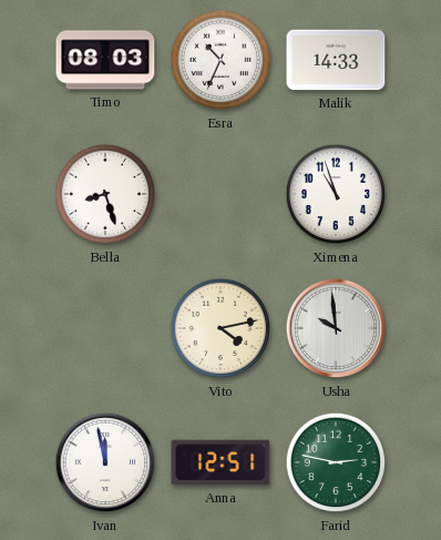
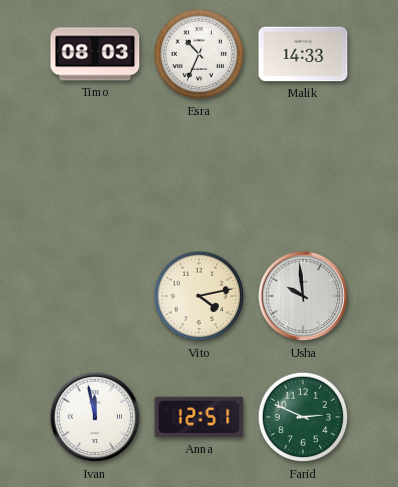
Bella: 8:27 -> none (105, 194)
Ximena: 10:57 -> none (336, 194)
Farid: 2:47 -> 2:49 (303, 417)
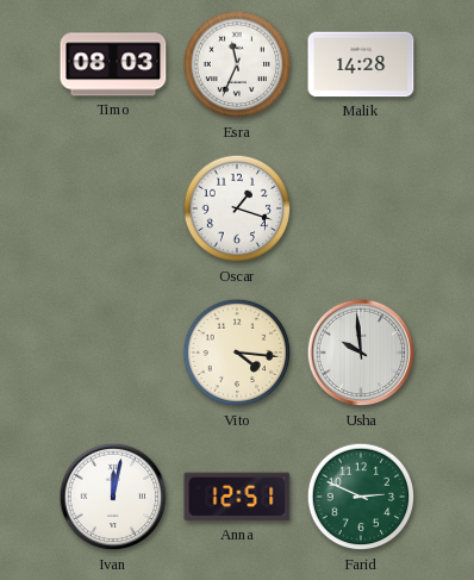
Esra: 10:34 -> 11:34 (237, 64)
Malik: 14:33 -> 14:28 (361, 64)
Oscar: none -> 1:18 (237, 208)
Vito: 4:13 -> 4:16 (237, 353)
Ivan: 11:58 -> 12:02 (113, 497)
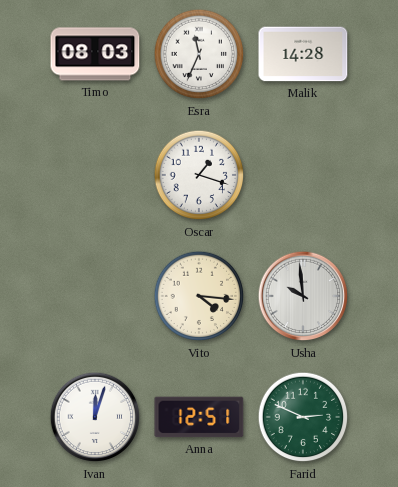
Ivan: 12:02 -> 12:03 (95, 417)
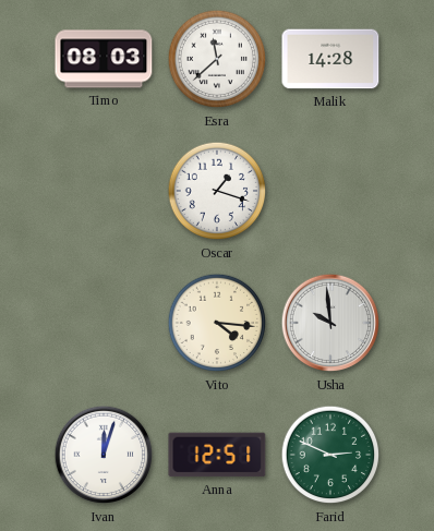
Esra: 11:34 -> 11:38 (217, 59)
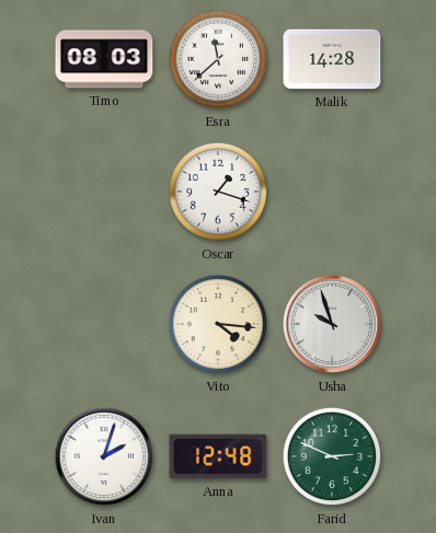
Usha: 9:59 -> 9:57 (332, 324)
Ivan: 12:03 -> 2:03 (104, 456)
Anna: 12:51 -> 12:48 (218, 456)
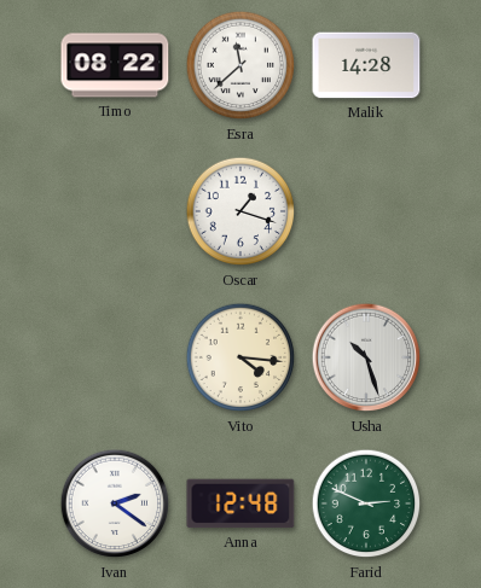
Timo: 08:03 -> 08:22 (115, 65)
Usha: 9:57 -> 10:27 (366, 357)
Ivan: 2:03 -> 2:21 (115, 503)
